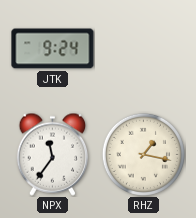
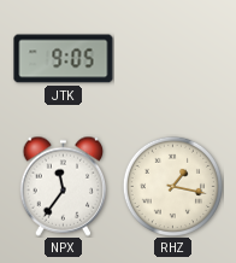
JTK: 9:24 -> 9:05 (64, 59)
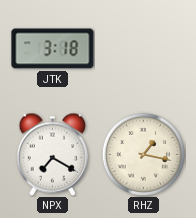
JTK: 9:05 -> 3:18 (53, 49)
NPX: 11:36 -> 7:20 (53, 154)
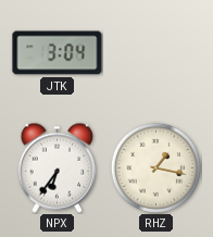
JTK: 3:18 -> 3:04 (58, 53)
NPX: 7:20 -> 6:36 (58, 167)
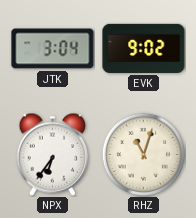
EVK: none -> 9:02 (144, 48)
RHZ: 1:17 -> 11:03 (143, 154)
